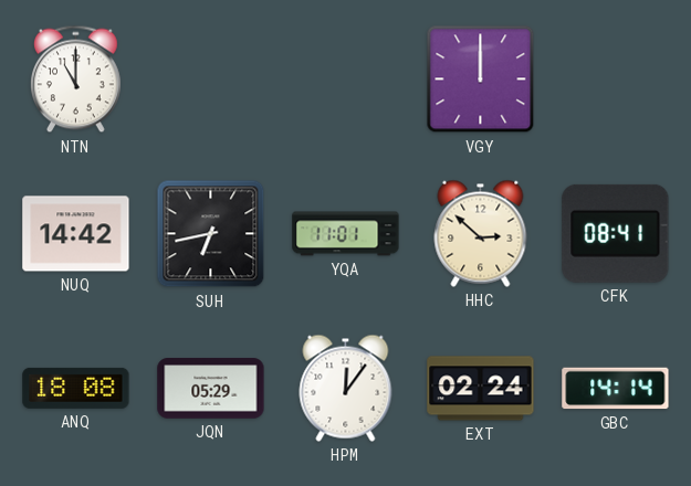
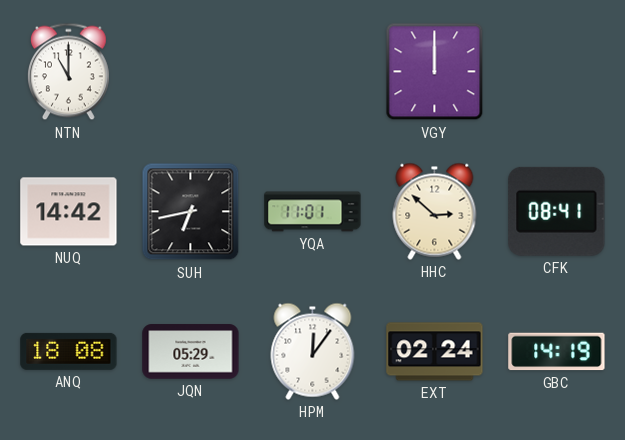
GBC: 14:14 -> 14:19 (557, 352)
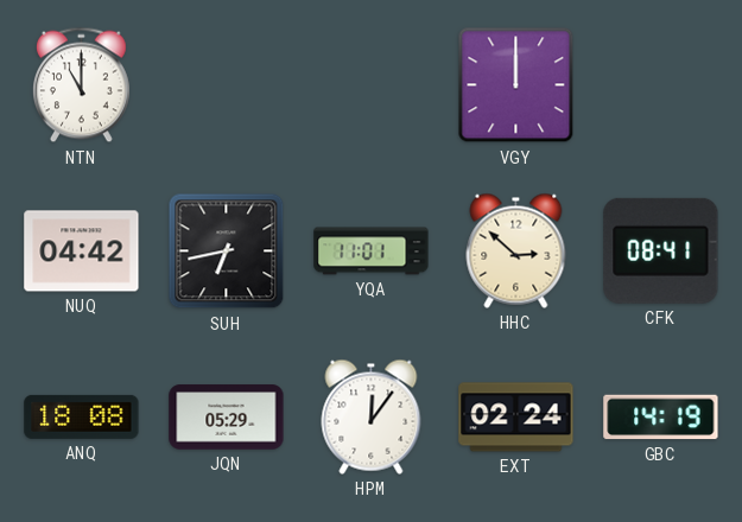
NUQ: 14:42 -> 04:42 (82, 252)
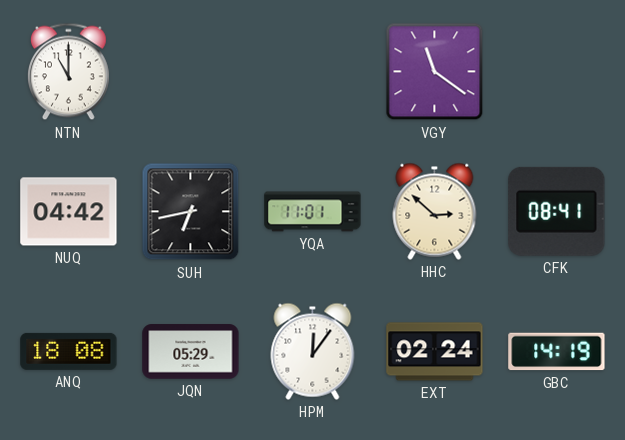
VGY: 12:00 -> 11:21 (435, 72)
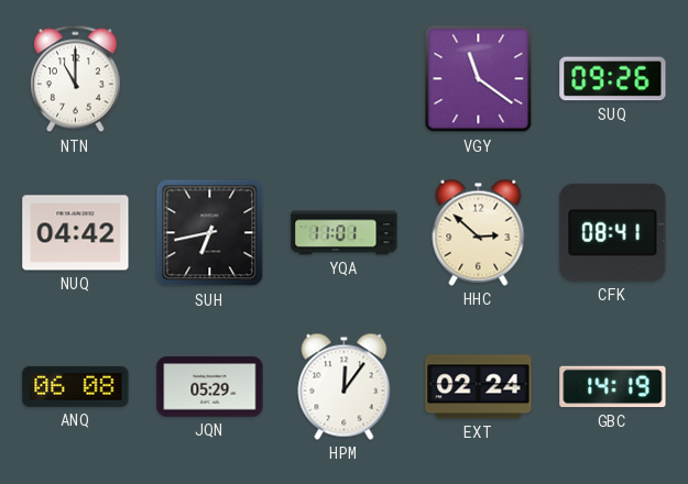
SUQ: none -> 09:26 (613, 79)
ANQ: 18:08 -> 06:08 (76, 386)
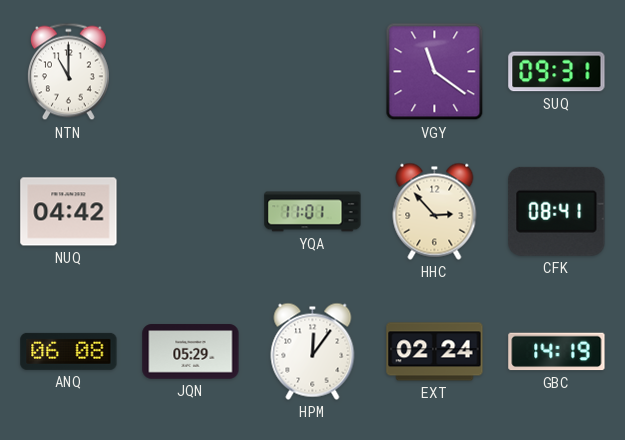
SUQ: 09:26 -> 09:31 (557, 72)
SUH: 6:43 -> none (210, 233)
HHC: 2:52 -> 2:53 (435, 211)
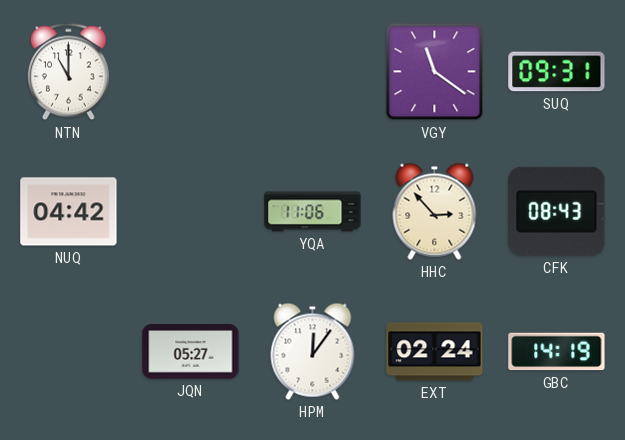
YQA: 11:01 -> 11:06 (313, 212)
CFK: 08:41 -> 08:43 (557, 211)
ANQ: 06:08 -> none (69, 351)
JQN: 05:29 -> 05:27 (191, 352)
